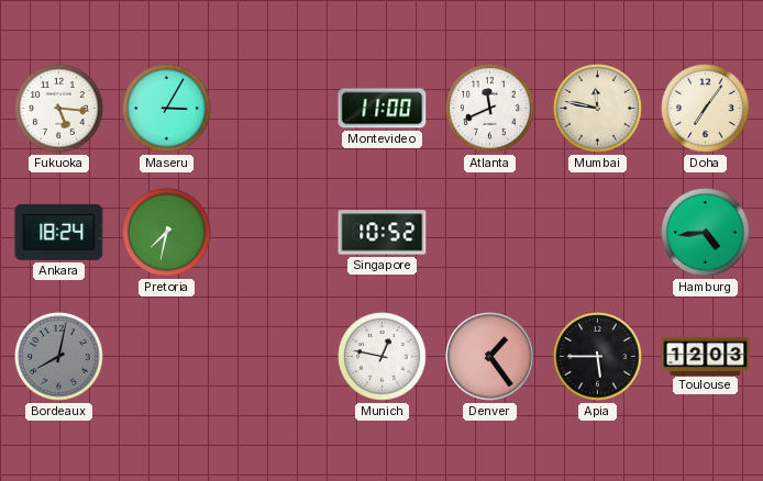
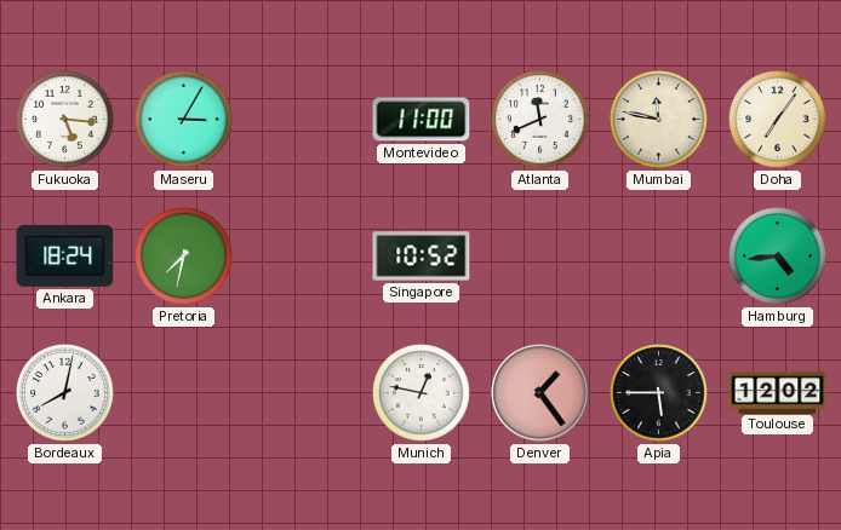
Bordeaux dial: grey -> white (65, 393)
Toulouse: 12:03 -> 12:02 (778, 392)
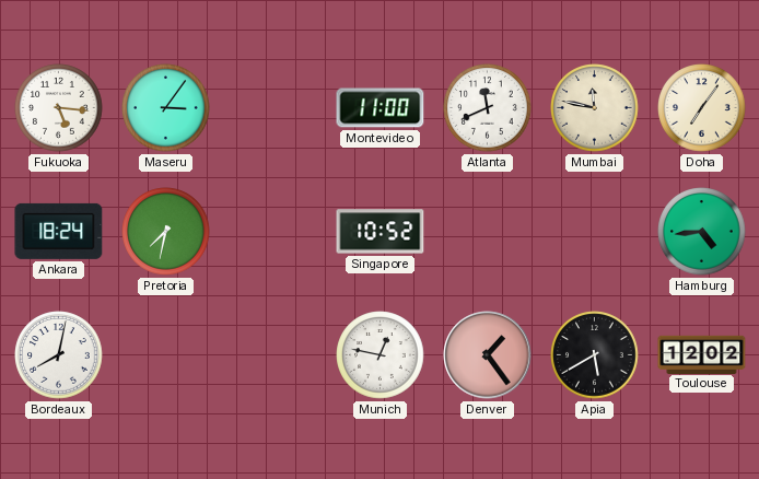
Maseru: 3:05 -> 3:06 (166, 108)
Apia: 5:45 -> 5:40 (595, 355)
